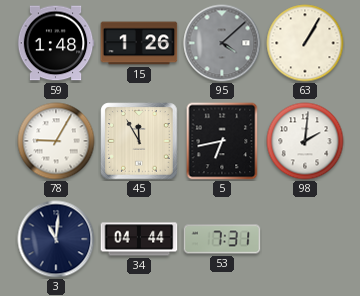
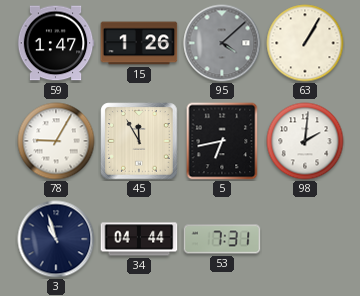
59: 1:48 -> 1:47 (56, 43)
3: 11:01 -> 10:57 (56, 239)
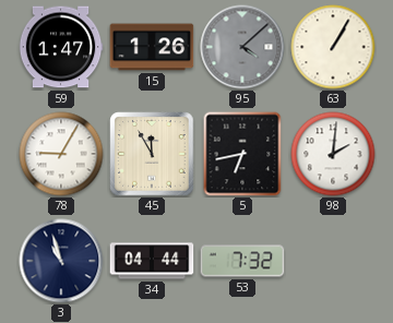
53: 7:31 -> 7:32 (242, 261)
